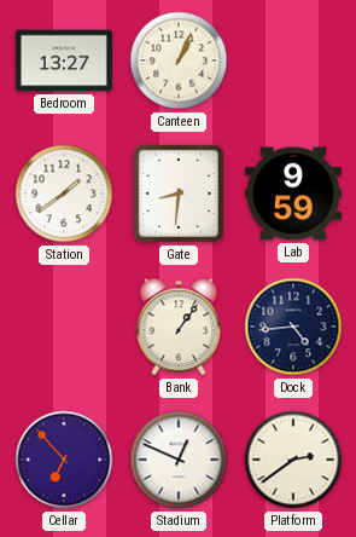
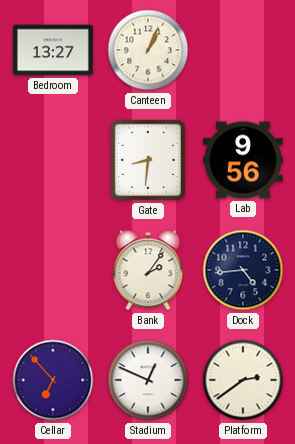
Station: 1:39 -> none (64, 194)
Lab: 9:59 -> 9:56 (243, 160)
Bank: 1:06 -> 2:06 (148, 270)
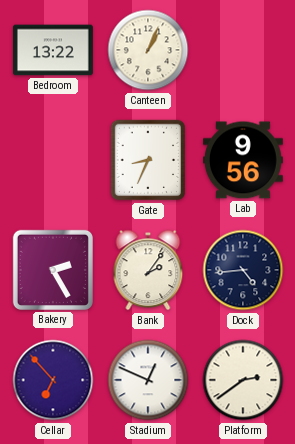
Bedroom: 13:27 -> 13:22 (53, 50)
Gate: 8:31 -> 8:34 (148, 160)
Bakery: none -> 2:25 (53, 270)
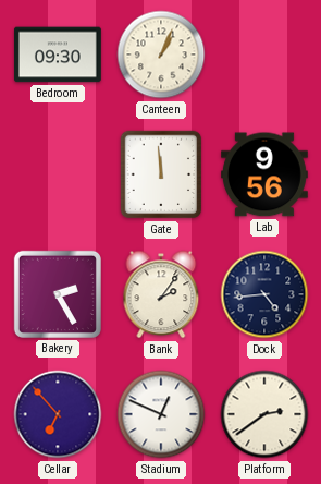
Bedroom: 13:22 -> 09:30 (58, 55)
Gate: 8:34 -> 11:59 (161, 174)
